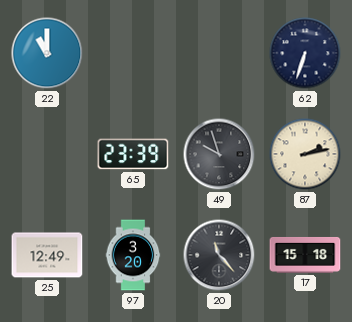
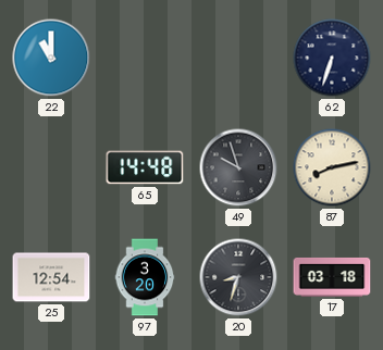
65: 23:39 -> 14:48 (145, 167)
87: 2:13 -> 8:13 (332, 167)
25: 12:49 -> 12:54 (51, 277)
20: 11:23 -> 8:33 (238, 277)
17: 15:18 -> 03:18 (332, 277)
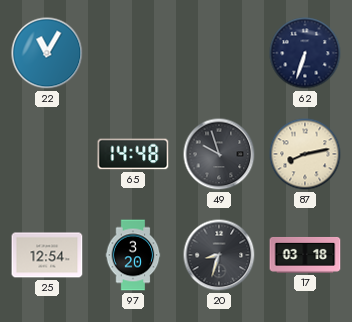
22: 11:00 -> 11:05 (47, 53)
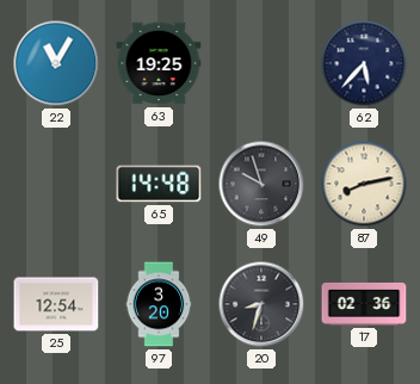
63: none -> 19:25 (159, 63)
62: 6:33 -> 5:37 (364, 63)
17: 03:18 -> 02:36 (364, 304)
